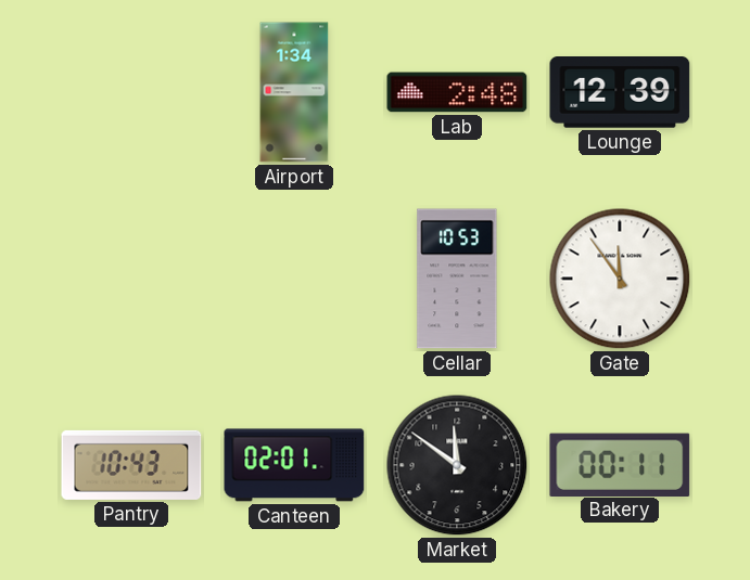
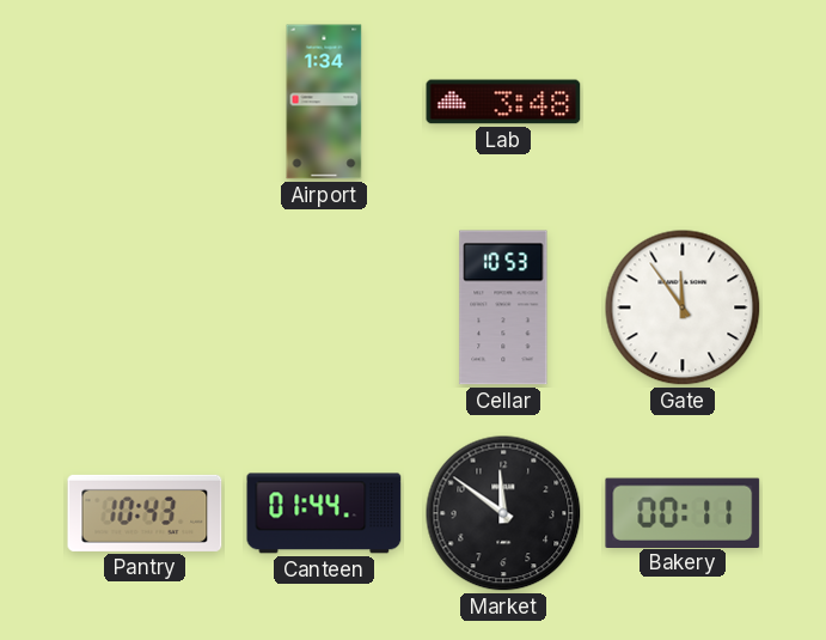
Lab: 2:48 -> 3:48 (503, 102)
Lounge: 12:39 -> none (620, 93)
Canteen: 02:01 -> 01:44 (324, 513)
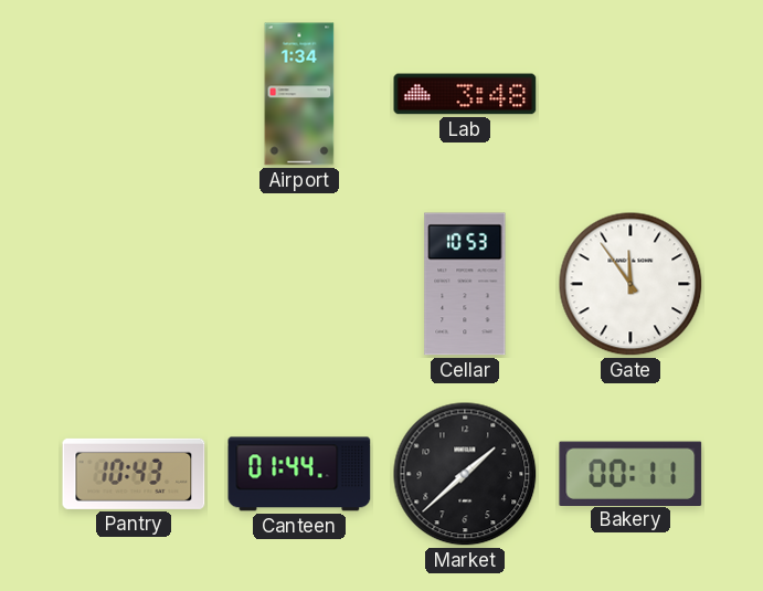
Market: 11:51 -> 1:38 (465, 474)
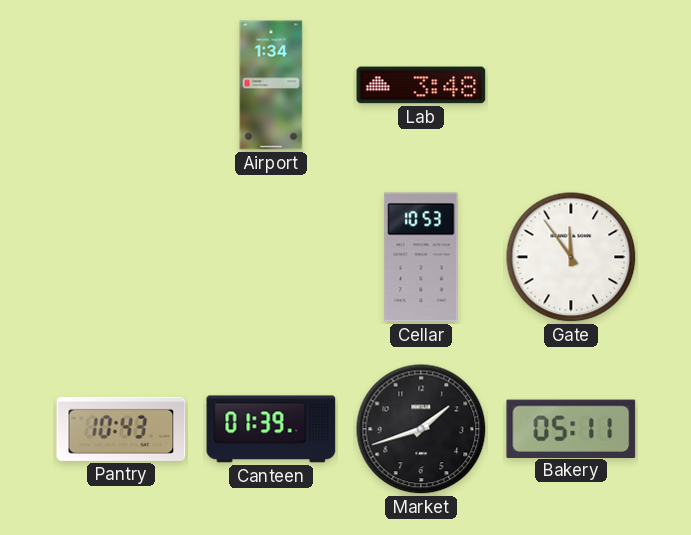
Canteen: 01:44 -> 01:39 (271, 429)
Market: 1:38 -> 1:42 (421, 429)
Bakery: 00:11 -> 05:11 (571, 428)
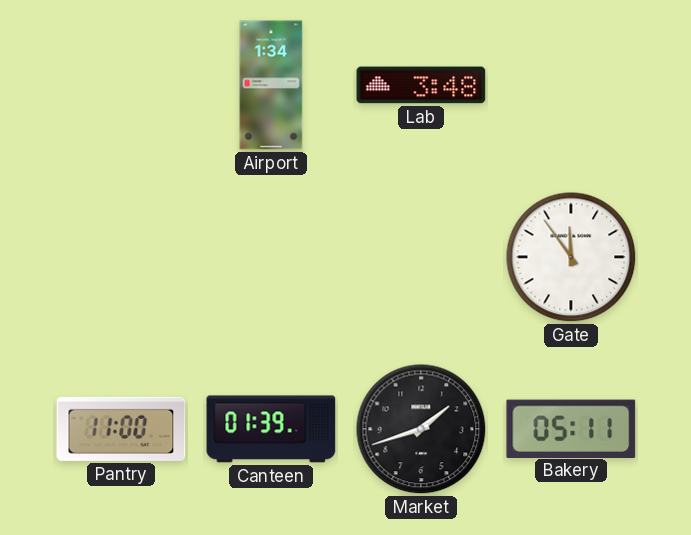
Cellar: 10:53 -> none (421, 257)
Pantry: 10:43 -> 11:00 (121, 429)
